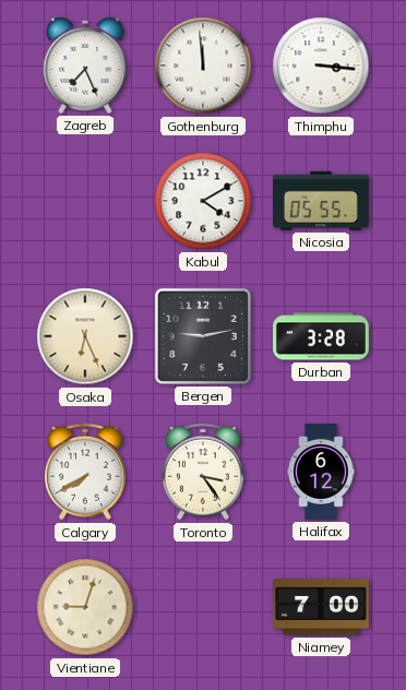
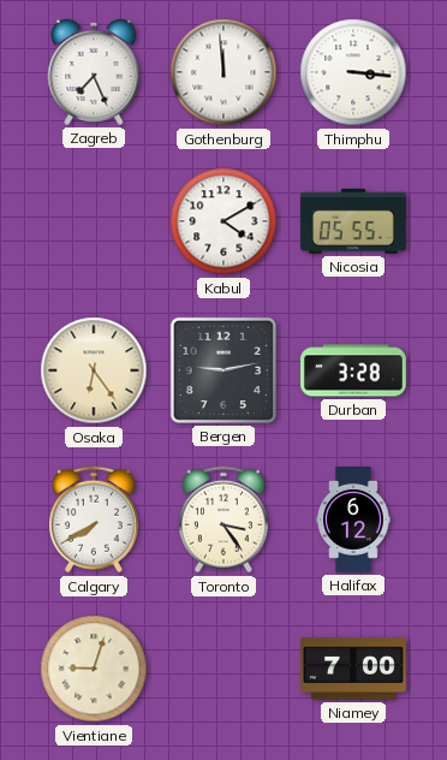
Osaka: 6:26 -> 6:24 (94, 370)
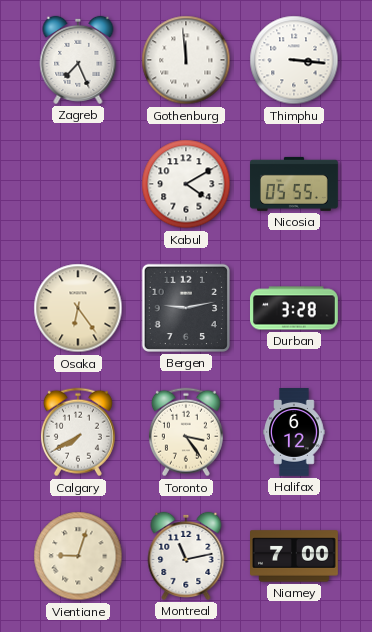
Montreal: none -> 11:13 (186, 556)
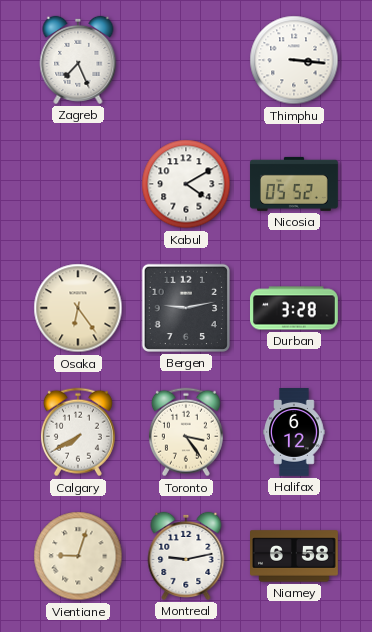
Gothenburg: 11:59 -> none (186, 60)
Nicosia: 05:55 -> 05:52 (294, 184)
Montreal: 11:13 -> 9:13 (186, 556)
Niamey: 7:00 -> 6:58 (295, 556)
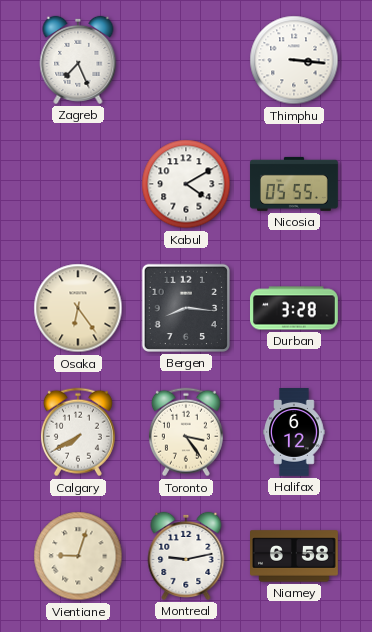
Nicosia: 05:52 -> 05:55 (294, 184)
Bergen: 9:13 -> 8:16 (186, 308)
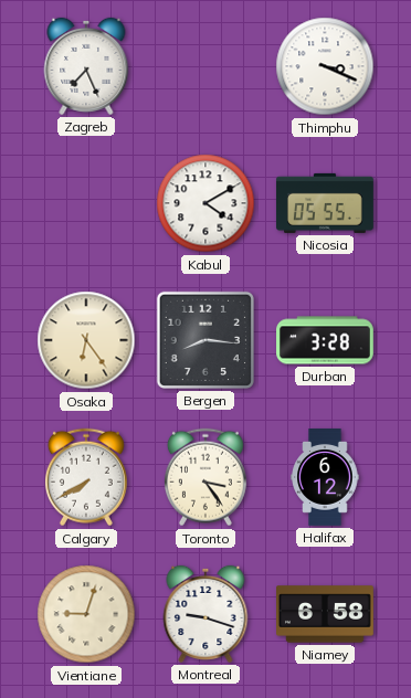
Thimphu: 3:16 -> 3:19 (325, 66)
Montreal: 9:13 -> 9:18 (205, 614)
